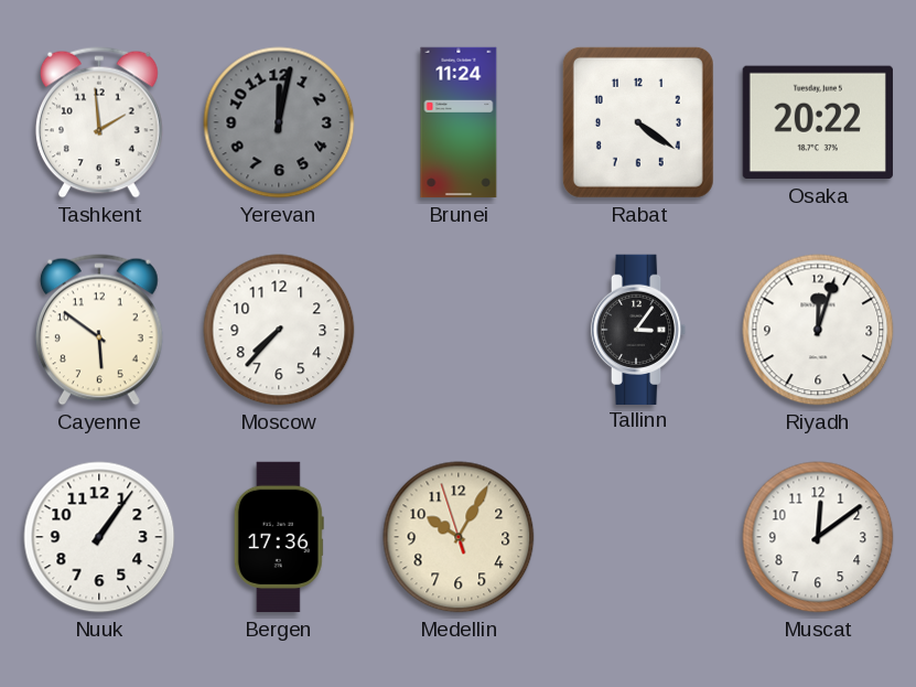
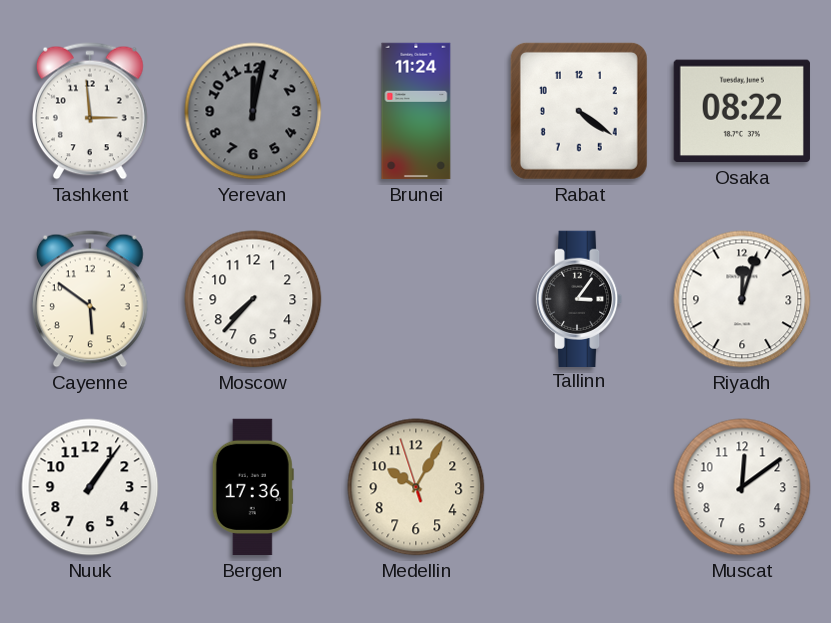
Tashkent: 1:59 -> 2:59 (90, 111)
Osaka: 20:22 -> 08:22 (742, 111)
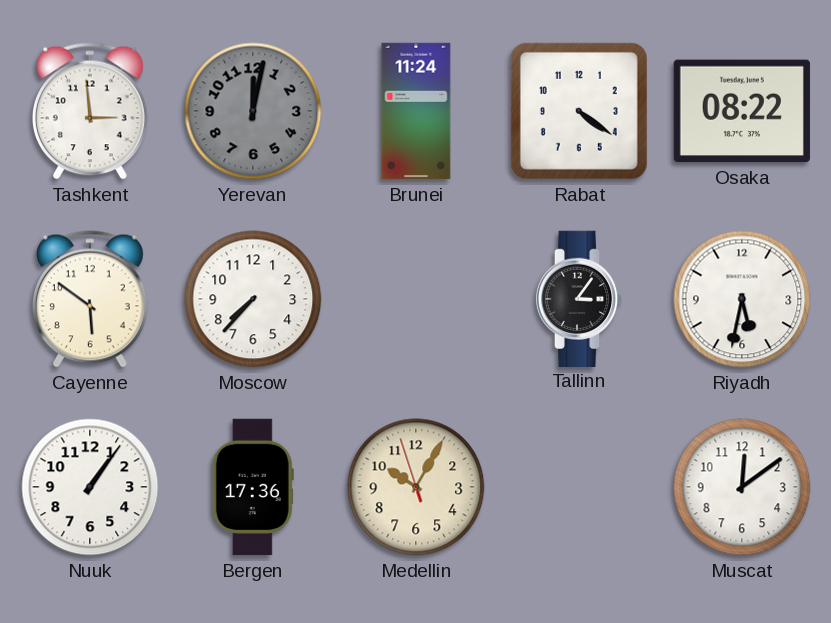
Riyadh: 12:03 -> 5:32 (742, 299)
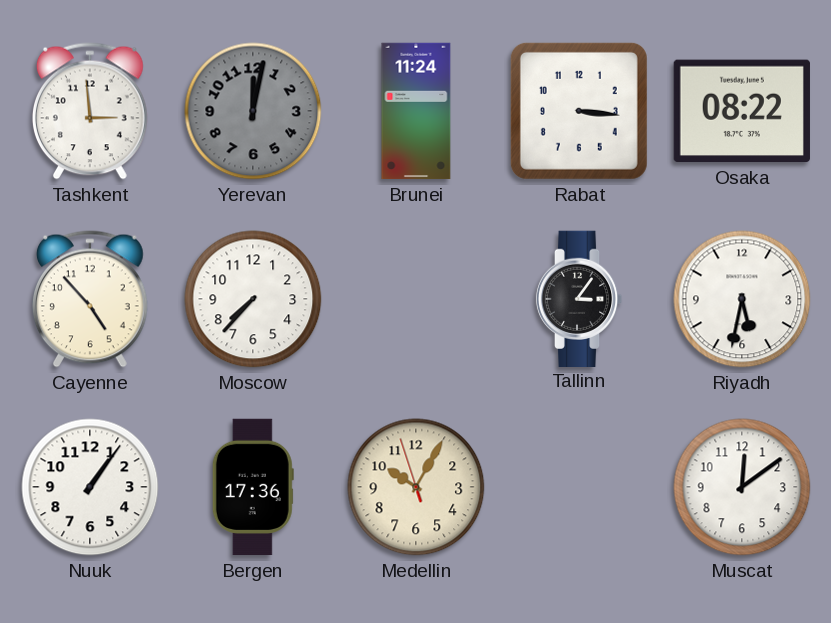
Rabat: 4:21 -> 3:16 (579, 111)
Cayenne: 5:51 -> 4:53 (90, 299)
